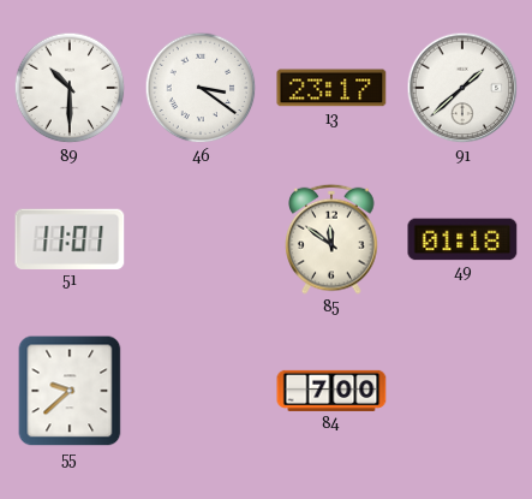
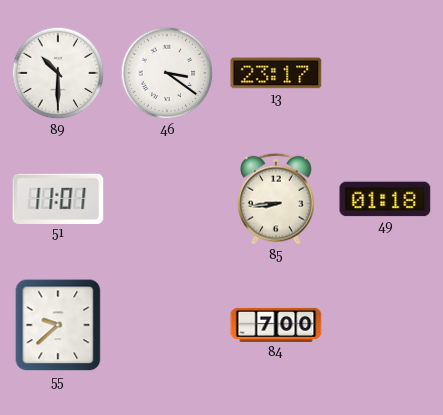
91: 1:38 -> none (462, 88)
85: 11:51 -> 8:44 (276, 199)
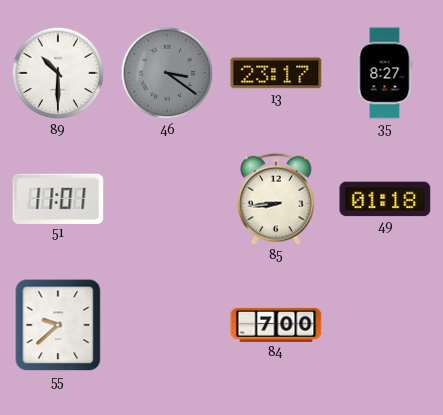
46 dial: white -> grey (167, 73)
35: none -> 8:27 (385, 73)
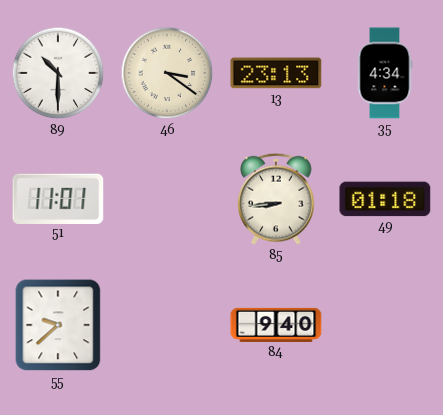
46 dial: grey -> cream (167, 73)
13: 23:17 -> 23:13 (276, 73)
35: 8:27 -> 4:34 (385, 73)
84: 7:00 -> 9:40 (276, 325)
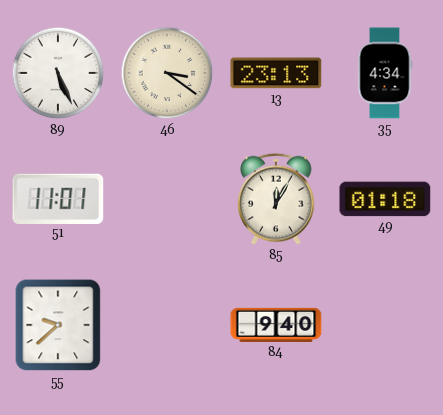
89: 10:30 -> 5:26 (58, 73)
85: 8:44 -> 12:05 (276, 199)
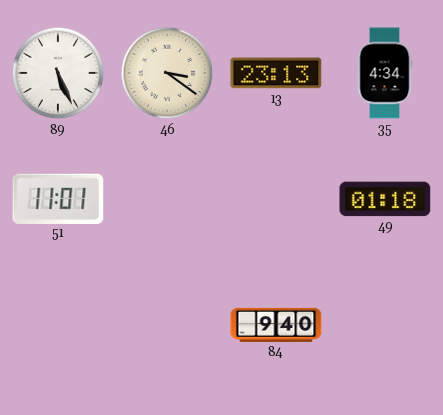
85: 12:05 -> none (276, 199)
55: 9:38 -> none (58, 325)
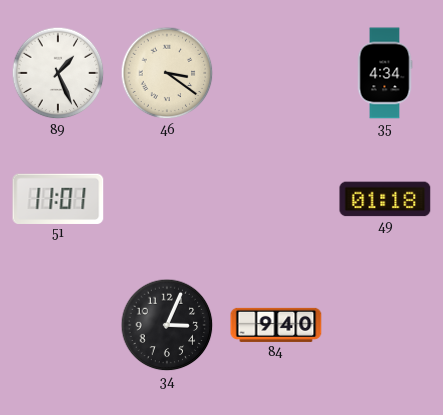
89: 5:26 -> 1:26 (58, 73)
13: 23:13 -> none (276, 73)
34: none -> 3:04 (167, 325)
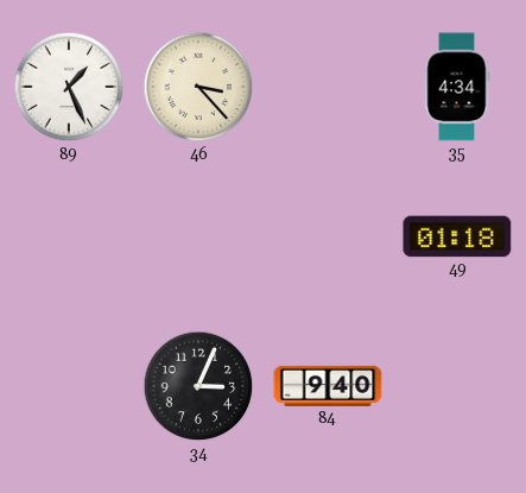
46: 3:21 -> 3:23 (198, 87)
51: 11:01 -> none (58, 198)
